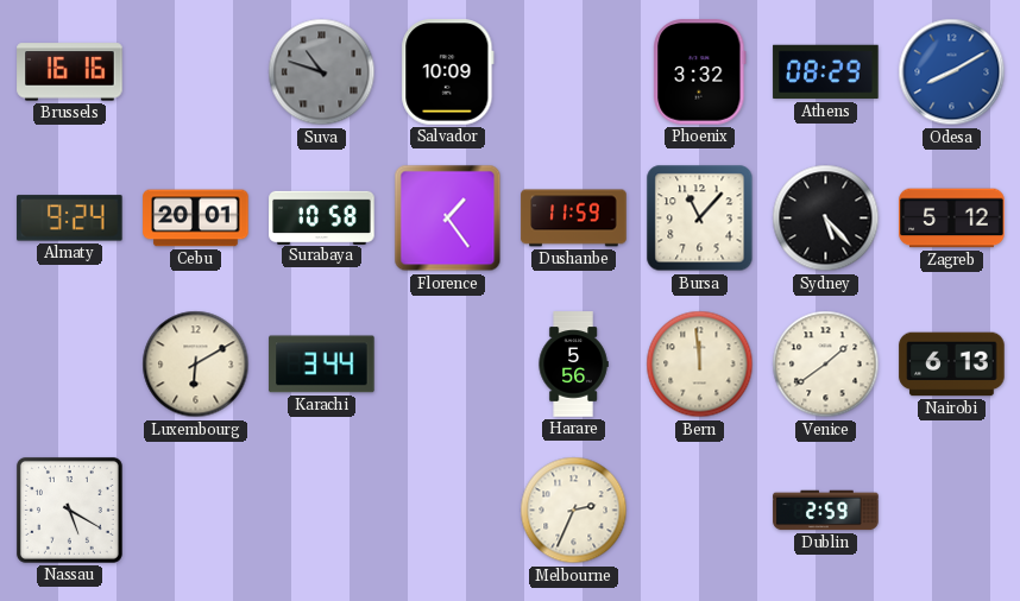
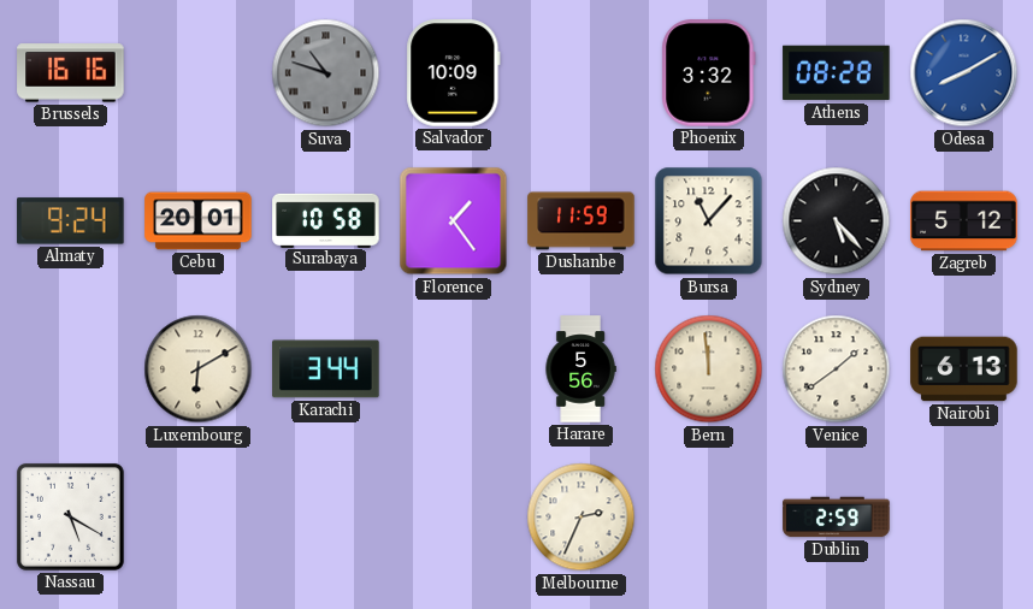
Athens: 08:29 -> 08:28 (837, 73)
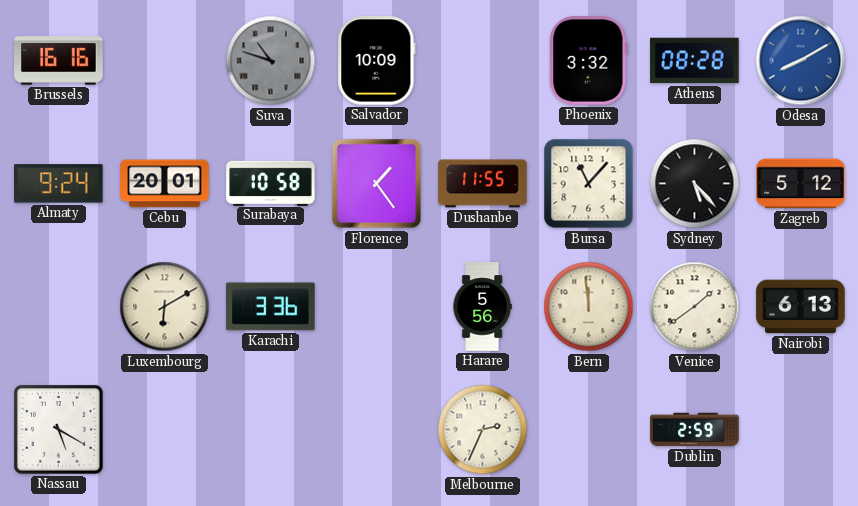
Dushanbe: 11:59 -> 11:55 (483, 184)
Karachi: 3:44 -> 3:36 (271, 307)
